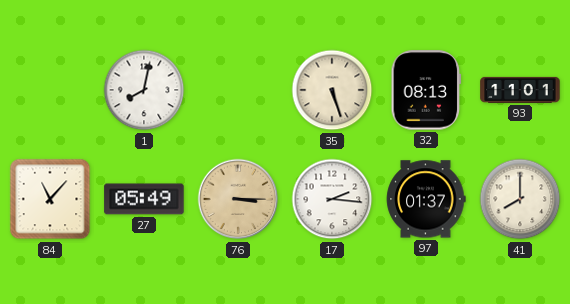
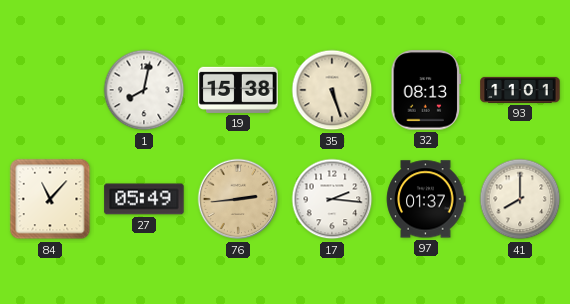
19: none -> 15:38 (238, 90)
76: 3:15 -> 2:44 (238, 199)
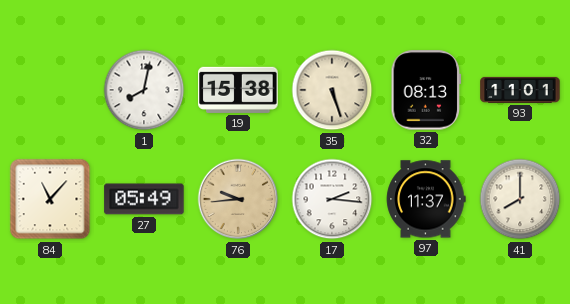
76: 2:44 -> 9:44 (238, 199)
97: 01:37 -> 11:37 (426, 199)
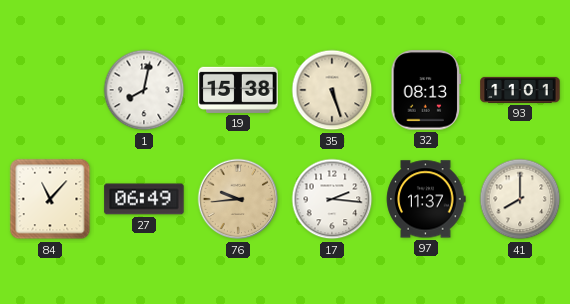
27: 05:49 -> 06:49 (144, 199)
